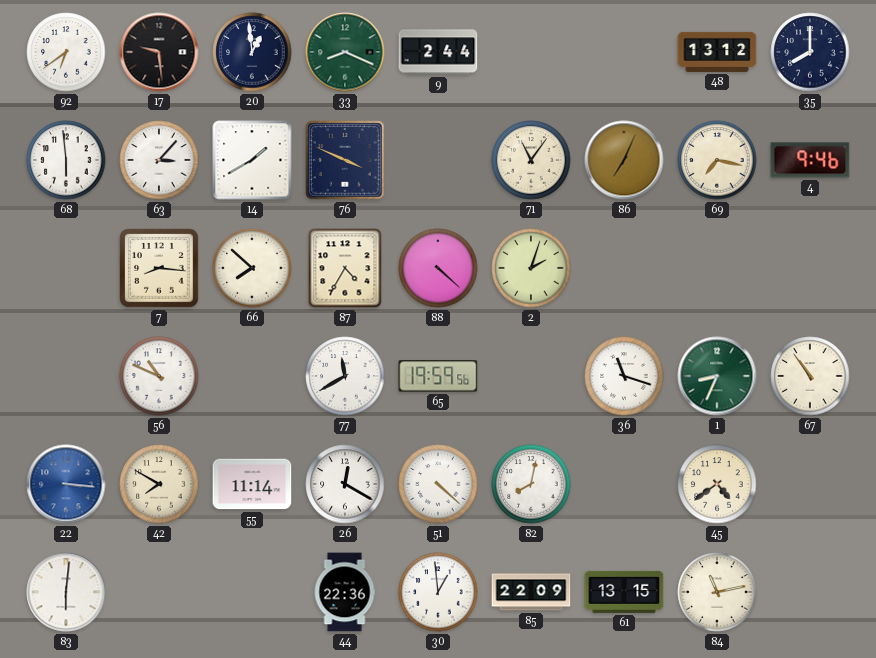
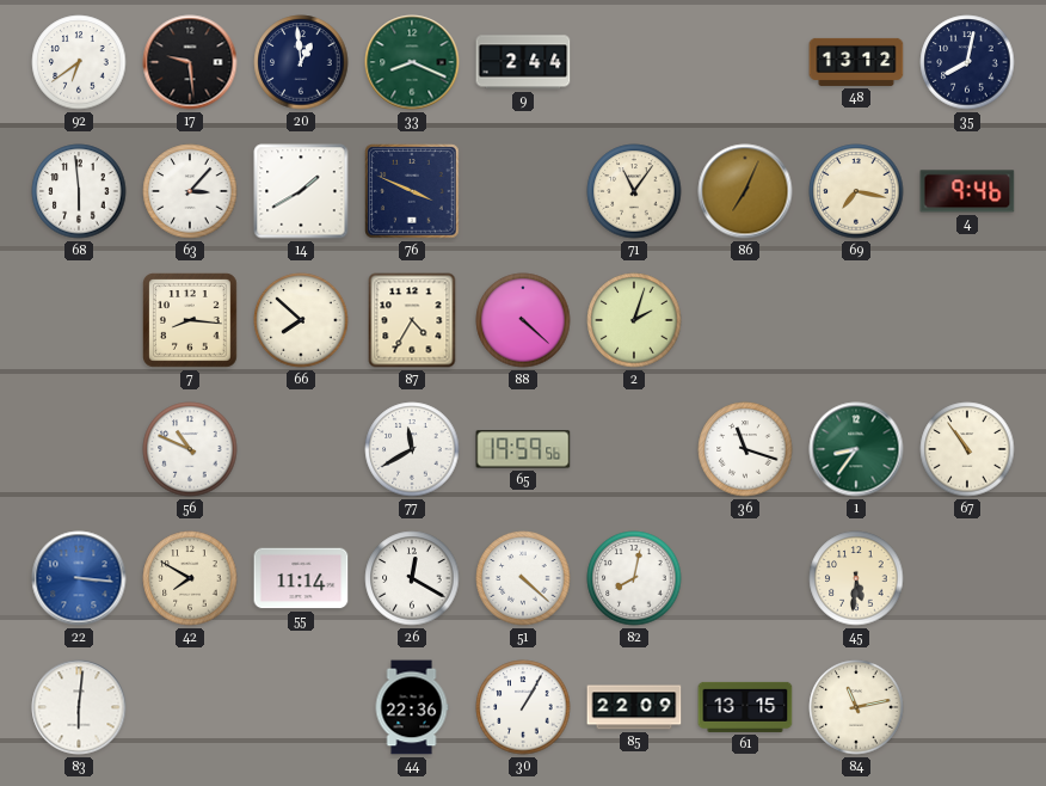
35: 8:00 -> 8:02 (967, 62)
1: 8:34 -> 8:36 (856, 449)
45: 4:39 -> 5:31 (856, 578)
30: 12:59 -> 1:05 (523, 707)
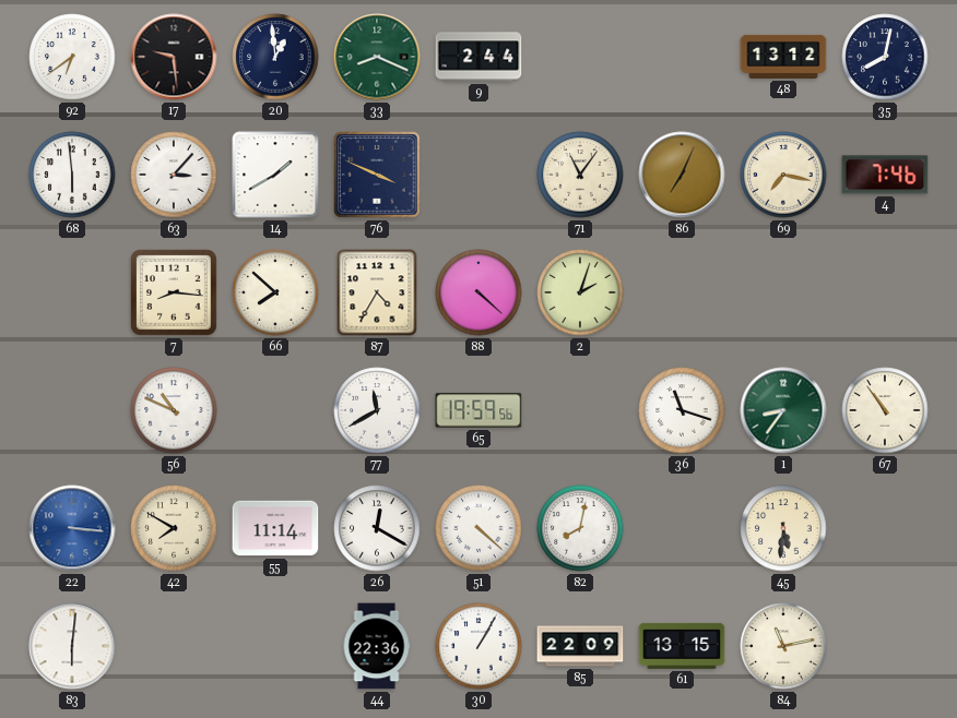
4: 9:46 -> 7:46 (885, 175)
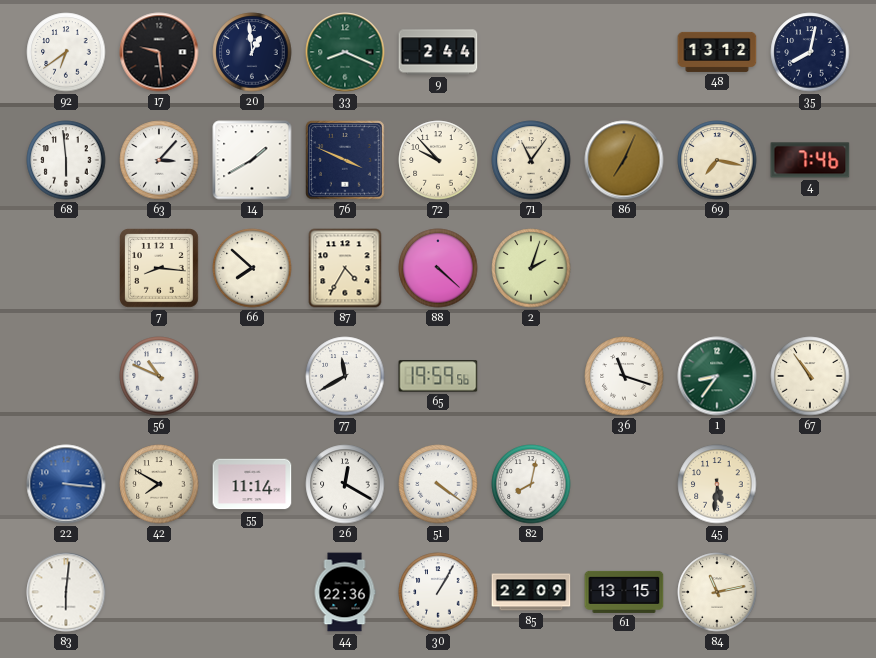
72: none -> 9:53 (438, 160)
51: 4:22 -> 4:21 (438, 484)
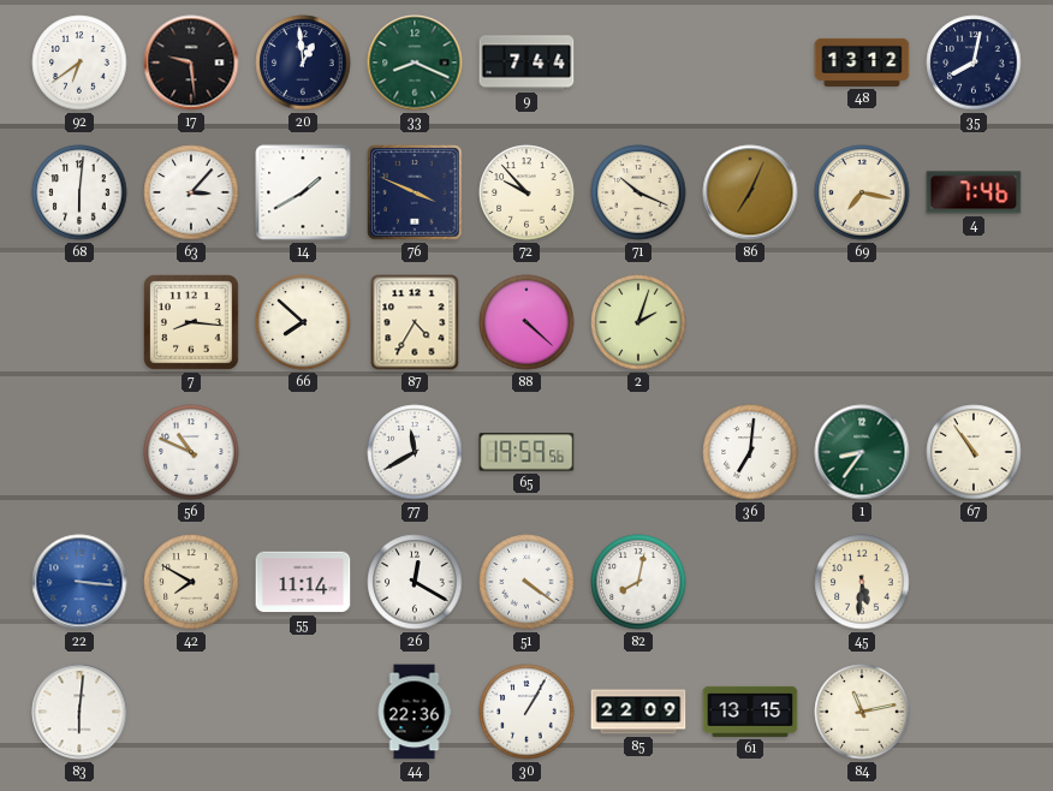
9: 2:44 -> 7:44 (526, 63)
68: 5:59 -> 6:01 (79, 192)
71: 11:06 -> 10:19 (638, 192)
36: 11:18 -> 7:01 (750, 452)
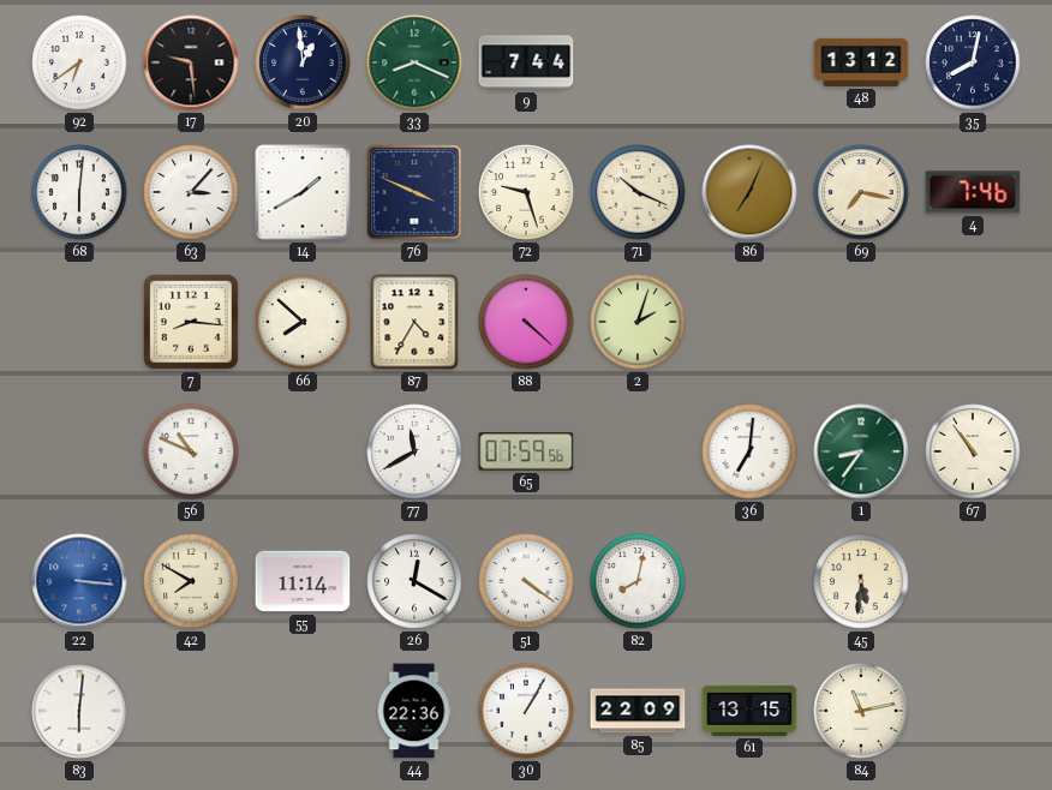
72: 9:53 -> 9:27 (526, 192)
65: 19:59 -> 07:59 (526, 451)
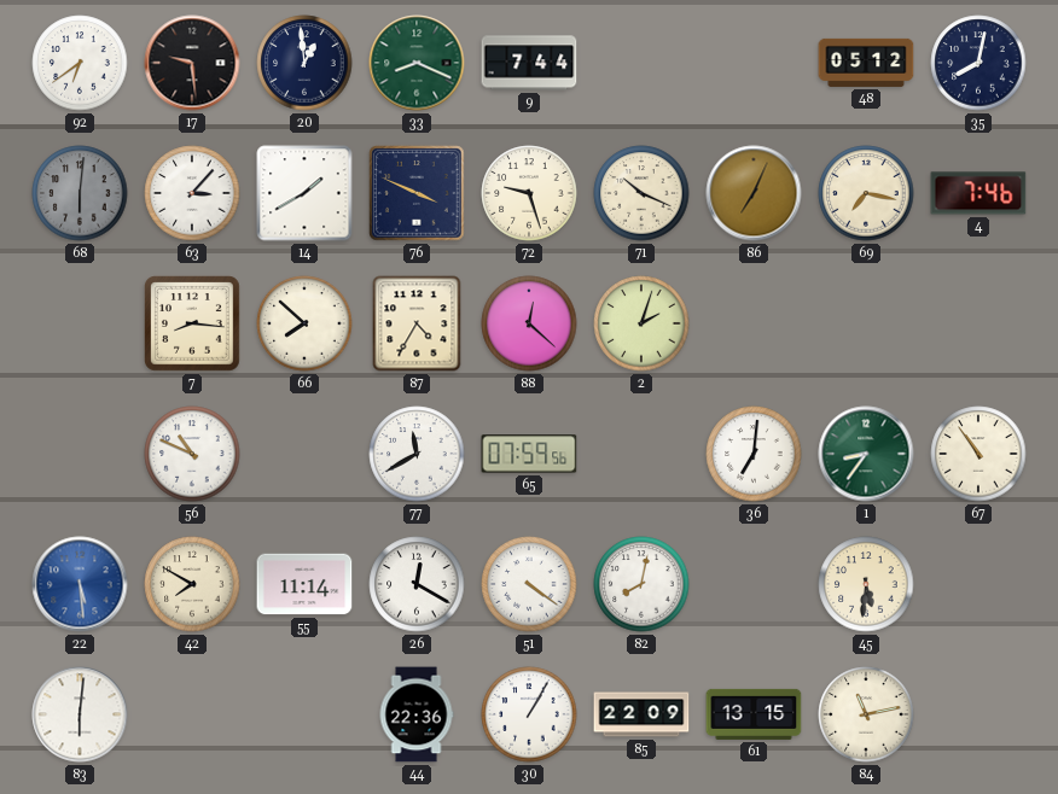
48: 13:12 -> 05:12 (866, 63)
68 dial: white -> grey (80, 193)
88: 4:22 -> 12:22 (529, 323)
22: 3:16 -> 5:29 (80, 584)
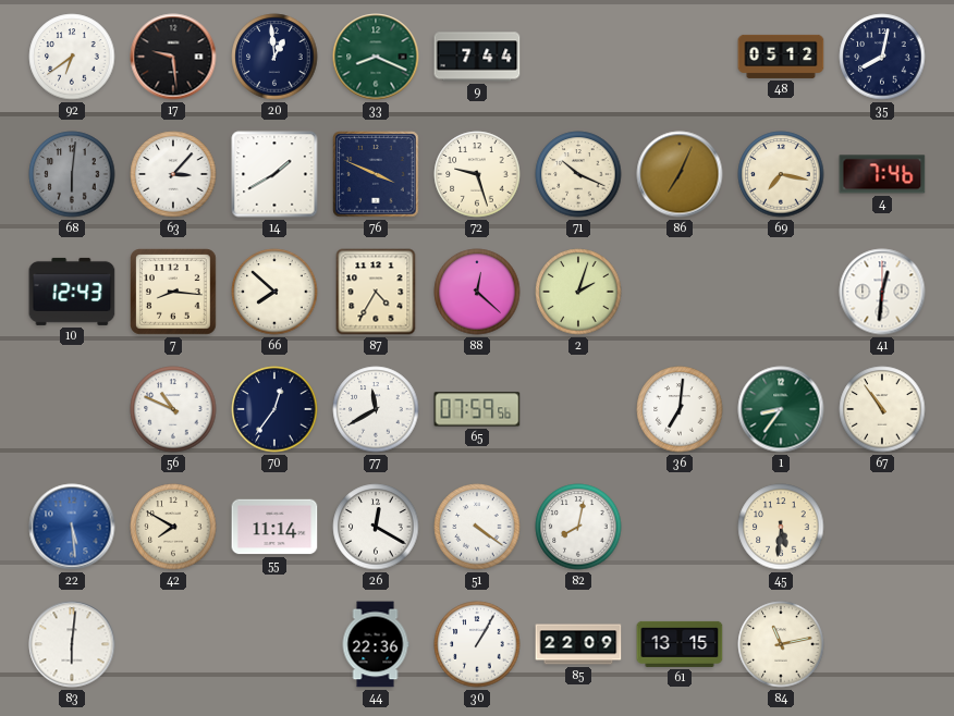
10: none -> 12:43 (72, 292)
41: none -> 12:31 (882, 292)
70: none -> 12:36 (274, 409)
